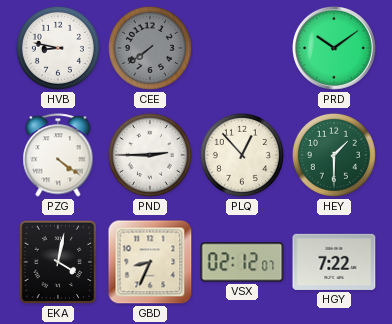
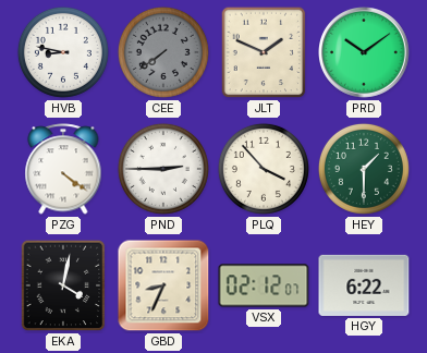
JLT: none -> 1:49 (264, 52)
PLQ: 12:53 -> 3:53 (264, 169)
HGY: 7:22 -> 6:22 (364, 285)
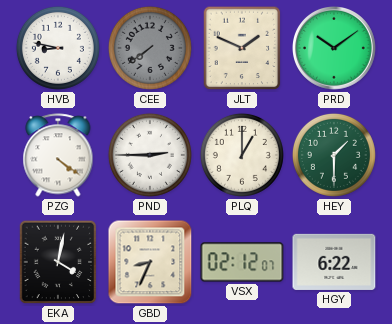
PLQ: 3:53 -> 1:00 (242, 155)
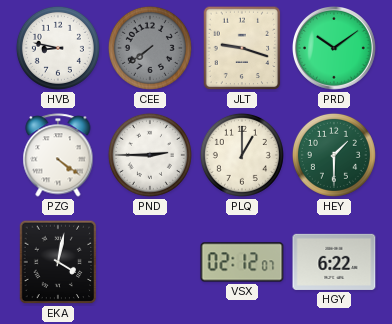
JLT: 1:49 -> 9:18 (242, 48)
GBD: 8:34 -> none (150, 262)
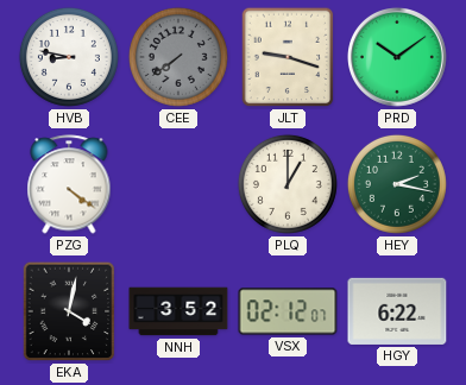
PND: 2:45 -> none (150, 155)
HEY: 1:30 -> 2:17 (397, 184)
NNH: none -> 3:52 (178, 311)
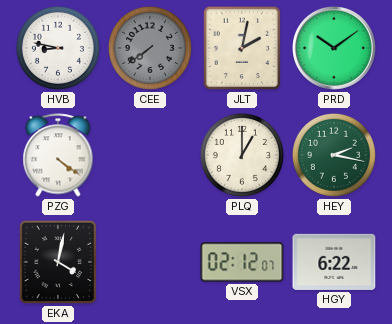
JLT: 9:18 -> 2:02 (242, 48)
NNH: 3:52 -> none (178, 311)
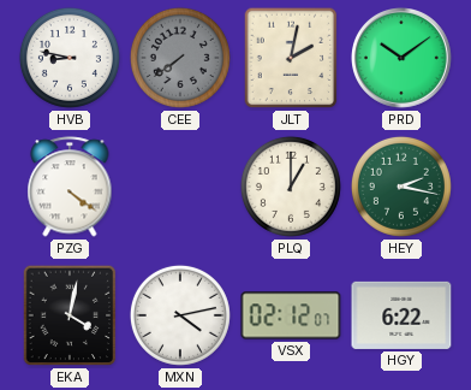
MXN: none -> 4:13 (180, 315)
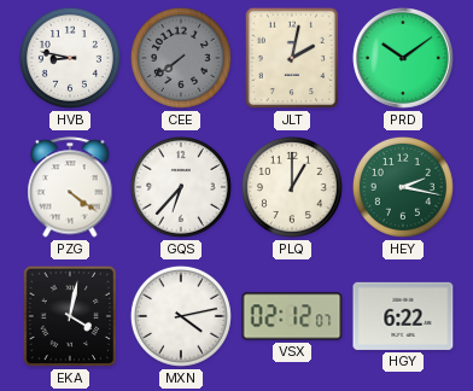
GQS: none -> 6:37 (181, 187)
